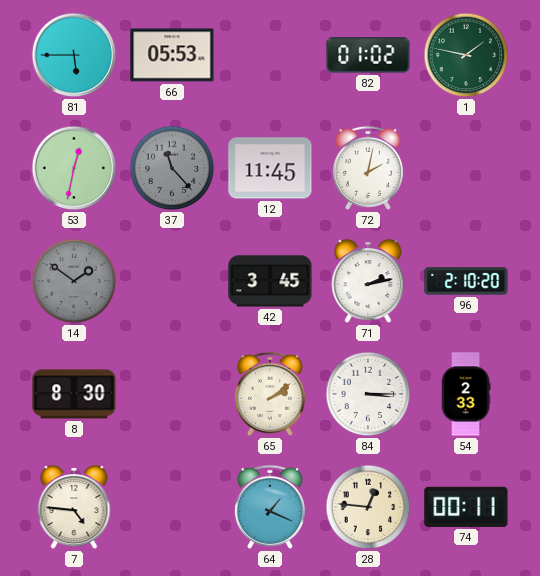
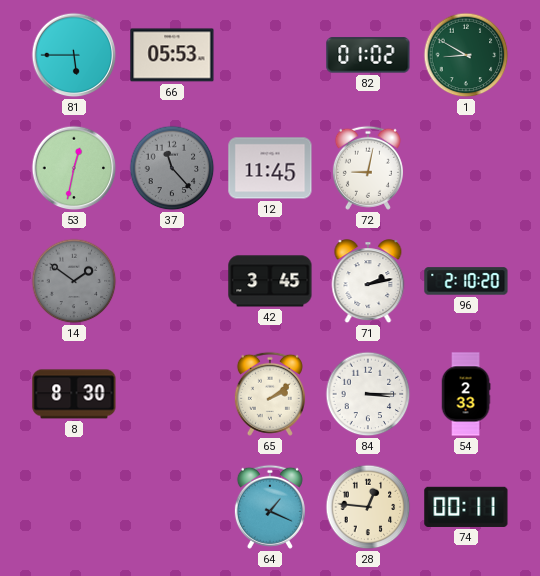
1: 1:47 -> 8:50 (466, 55)
72: 2:02 -> 9:02 (368, 168)
7: 4:46 -> none (74, 508)
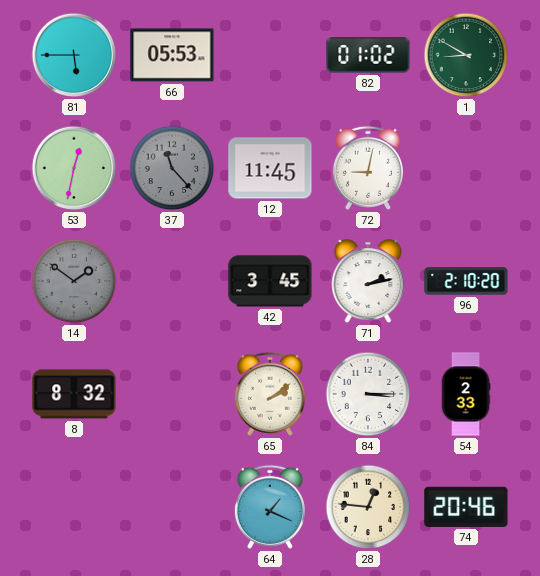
8: 8:30 -> 8:32 (74, 394)
74: 00:11 -> 20:46 (466, 507)
